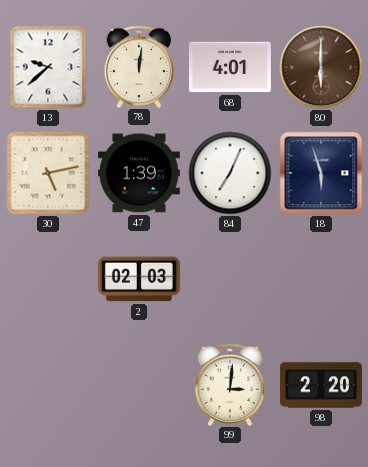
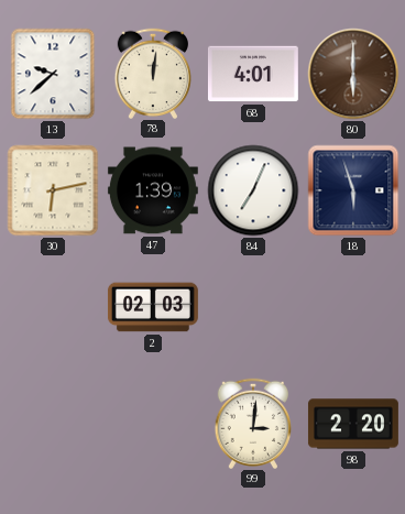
30: 5:13 -> 6:13 (53, 190)
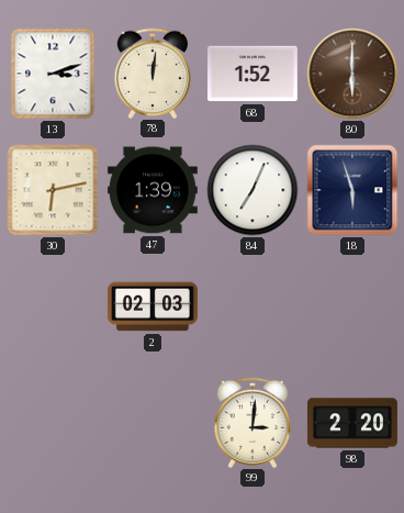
13: 9:38 -> 3:12 (53, 74)
68: 4:01 -> 1:52 (252, 74)
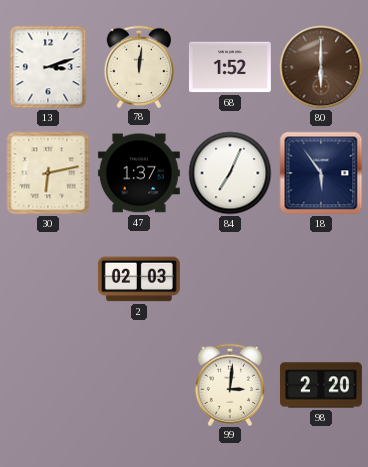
47: 1:39 -> 1:37 (139, 173)
18: 5:57 -> 5:54 (321, 173)
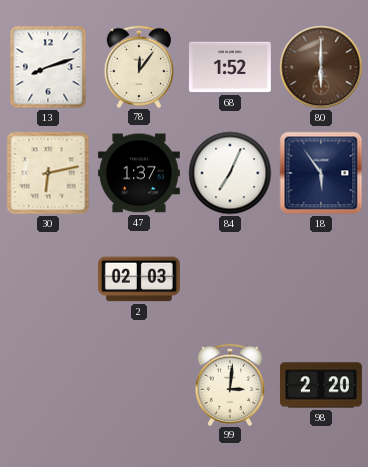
13: 3:12 -> 8:12 (48, 67)
78: 12:01 -> 12:06 (138, 66)
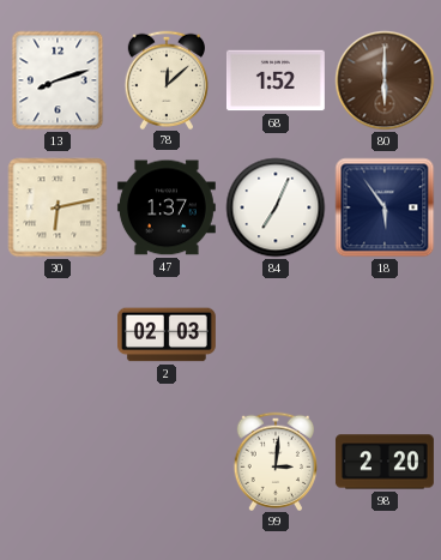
78: 12:06 -> 12:08 (165, 79)
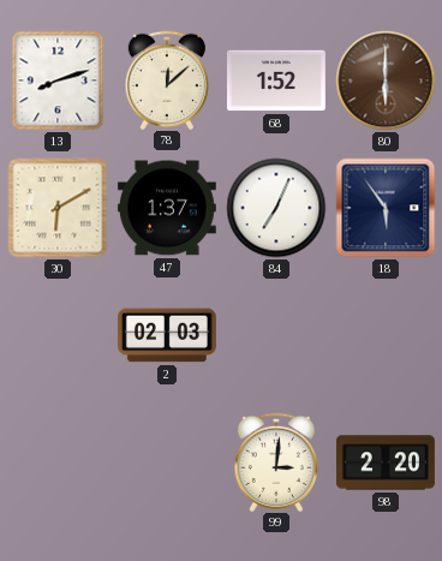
30: 6:13 -> 6:10 (58, 208)
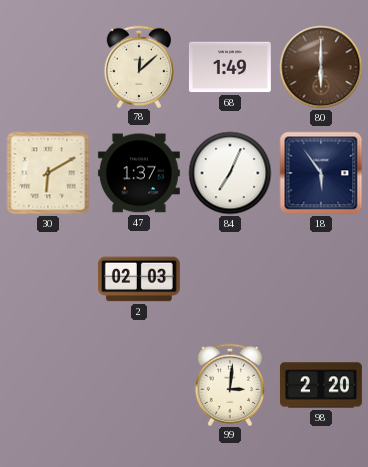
13: 8:12 -> none (58, 80)
68: 1:52 -> 1:49 (230, 67)
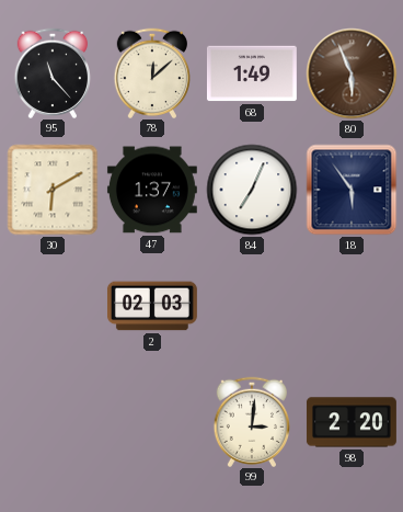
95: none -> 11:23 (51, 72)
80: 6:00 -> 5:56 (352, 73)
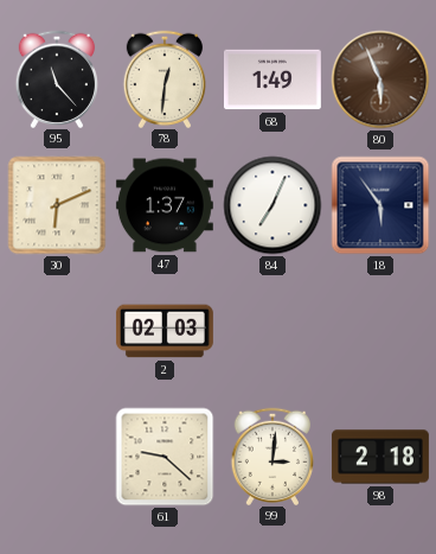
78: 12:08 -> 12:31 (163, 78)
30: 6:10 -> 6:11 (57, 205)
61: none -> 9:22 (165, 457)
98: 2:20 -> 2:18 (380, 457)
